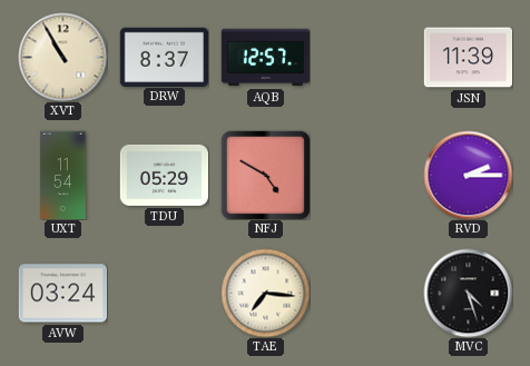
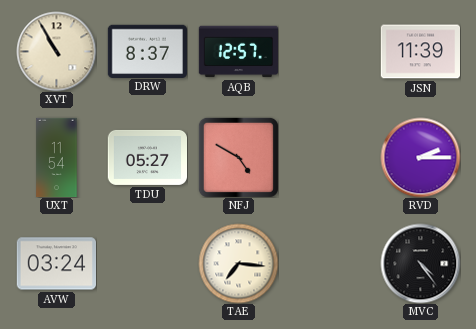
TDU: 05:29 -> 05:27 (147, 157)
MVC: 4:27 -> 4:24 (420, 263)
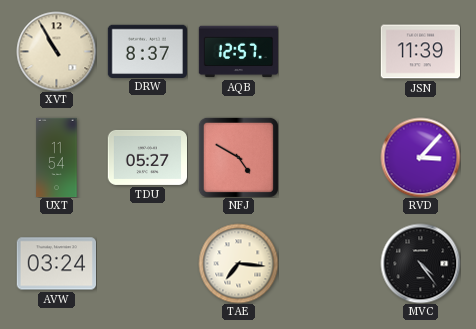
RVD: 2:15 -> 3:07 (420, 157)
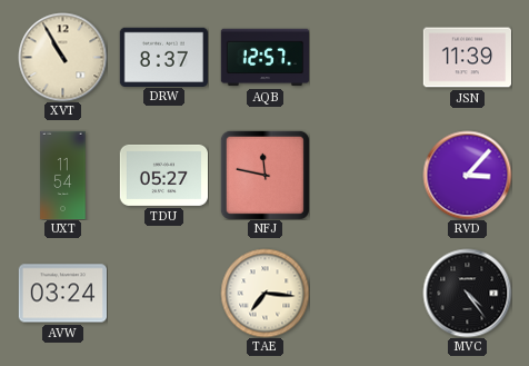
NFJ: 4:50 -> 11:47 (264, 175)
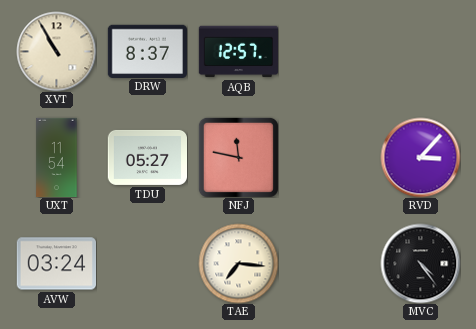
JSN: 11:39 -> none (467, 58)
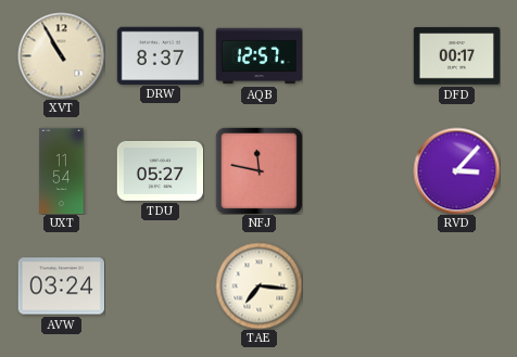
DFD: none -> 00:17 (456, 56)
MVC: 4:24 -> none (420, 263)
